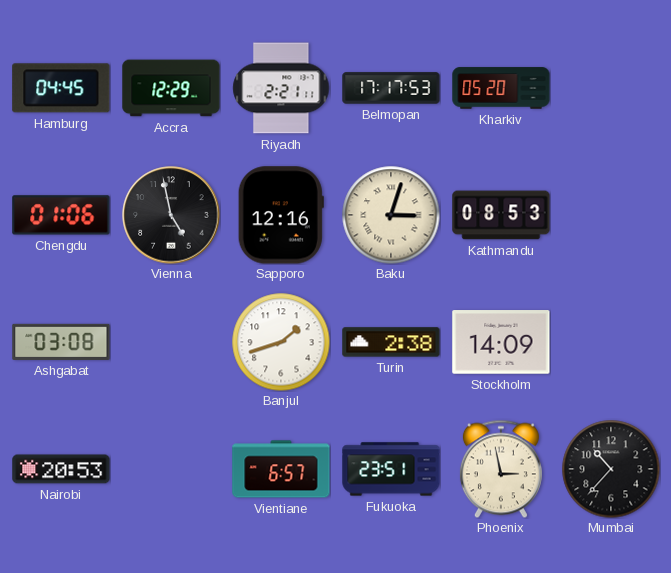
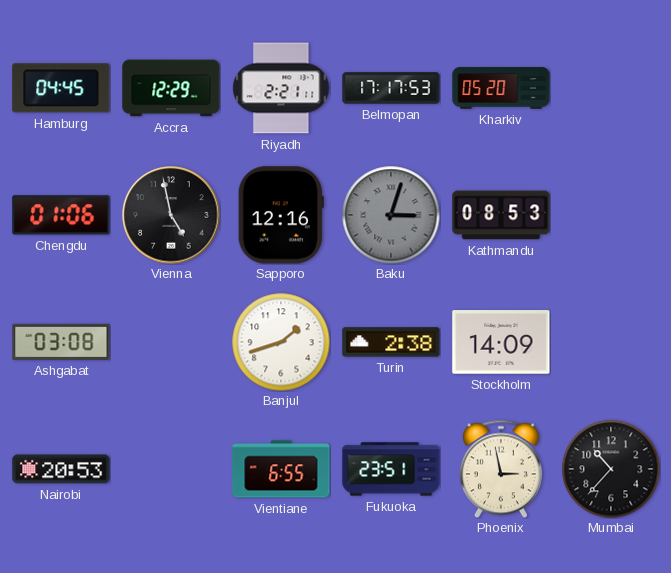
Baku dial: cream -> grey (391, 215)
Vientiane: 6:57 -> 6:55 (281, 469)
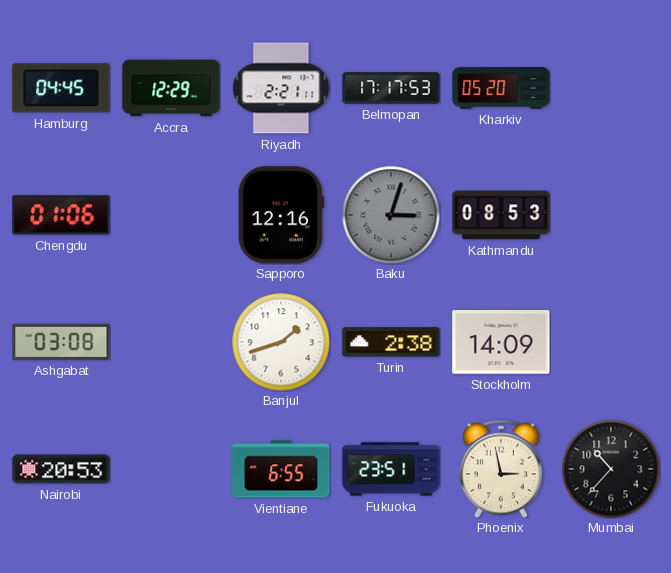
Vienna: 4:58 -> none (171, 215)
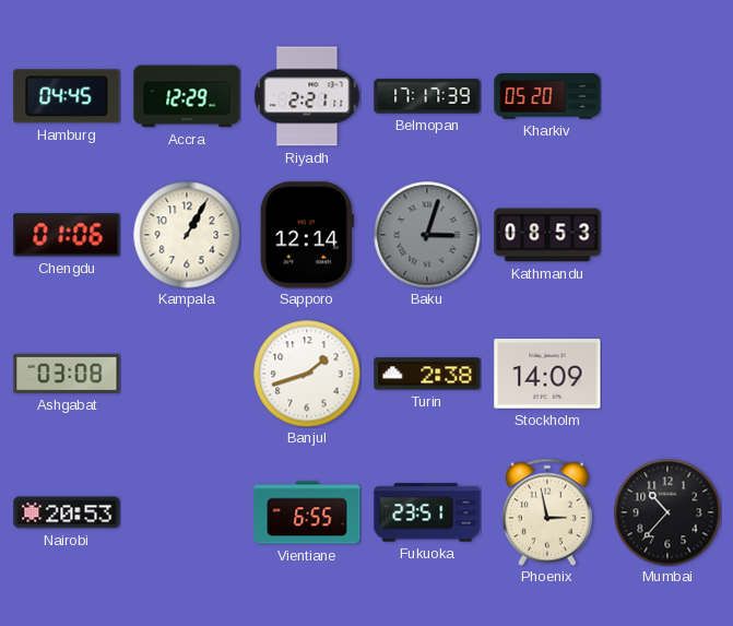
Belmopan: 17:17:53 -> 17:17:39 (427, 96)
Kampala: none -> 1:05 (187, 235)
Sapporo: 12:16 -> 12:14 (307, 235)
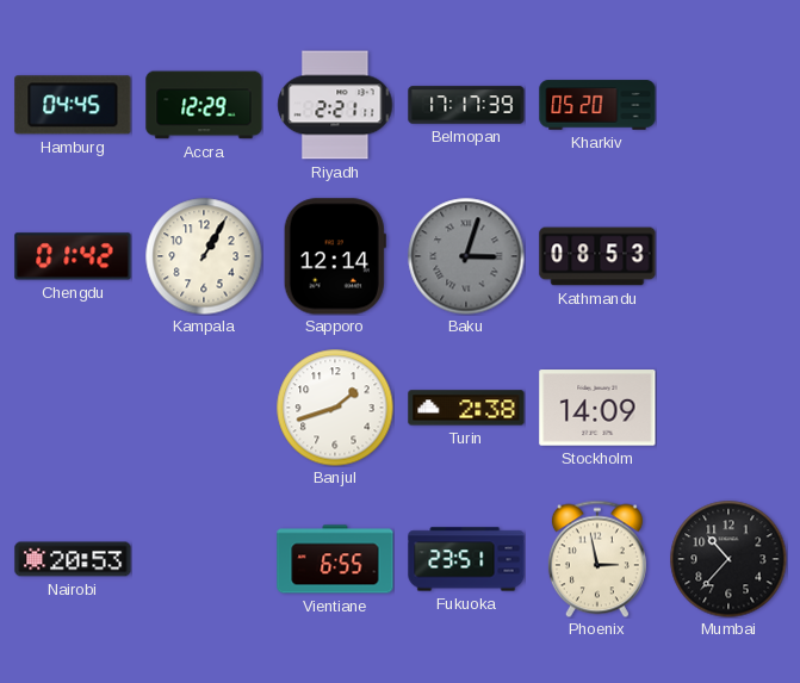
Chengdu: 01:06 -> 01:42 (73, 256)
Ashgabat: 03:08 -> none (67, 374)
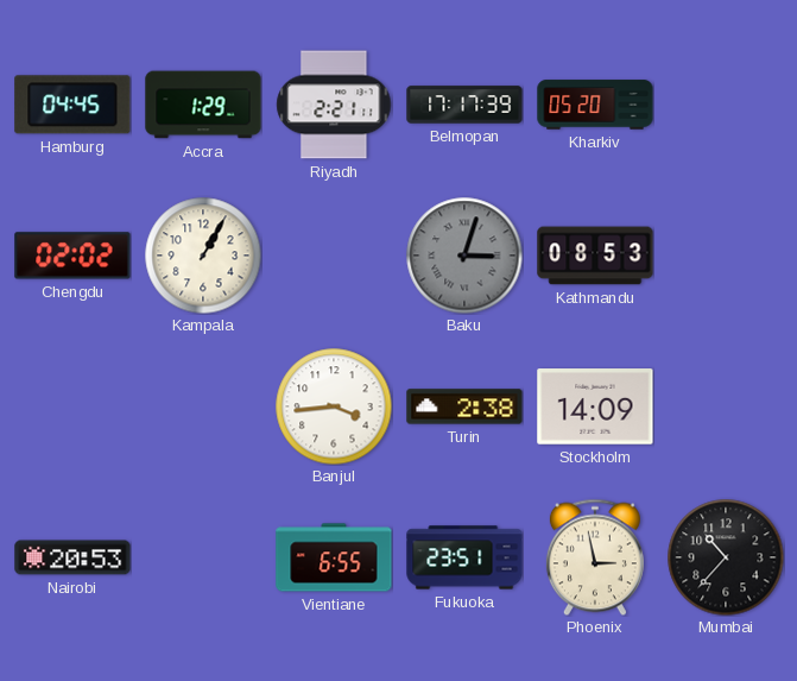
Accra: 12:29 -> 1:29 (203, 105)
Chengdu: 01:42 -> 02:02 (72, 256)
Sapporo: 12:14 -> none (335, 256)
Banjul: 1:42 -> 3:44 (334, 406)
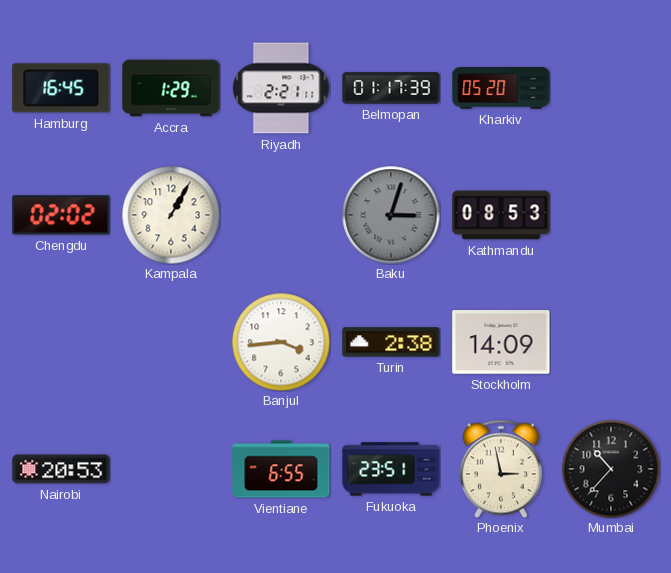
Hamburg: 04:45 -> 16:45 (61, 88)
Belmopan: 17:17 -> 01:17 (391, 88)
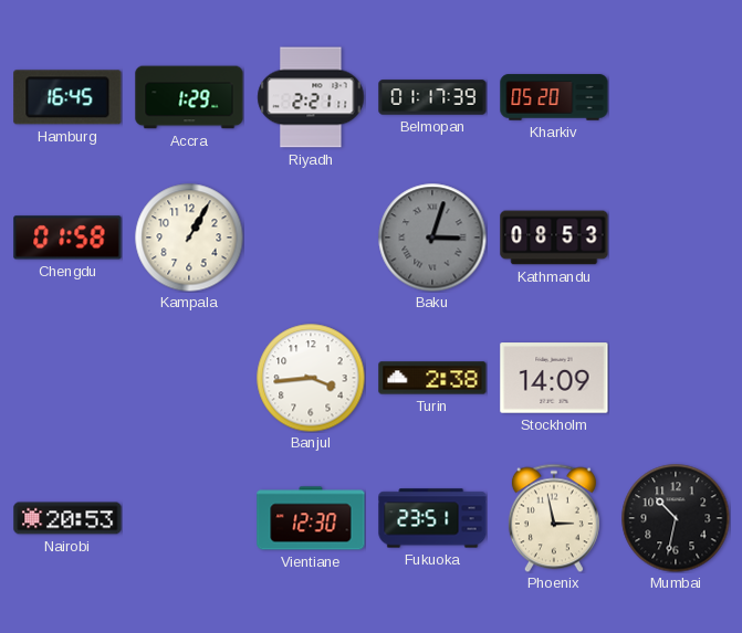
Chengdu: 02:02 -> 01:58 (67, 238)
Vientiane: 6:55 -> 12:30 (311, 518)
Mumbai: 10:37 -> 10:32 (676, 518)
